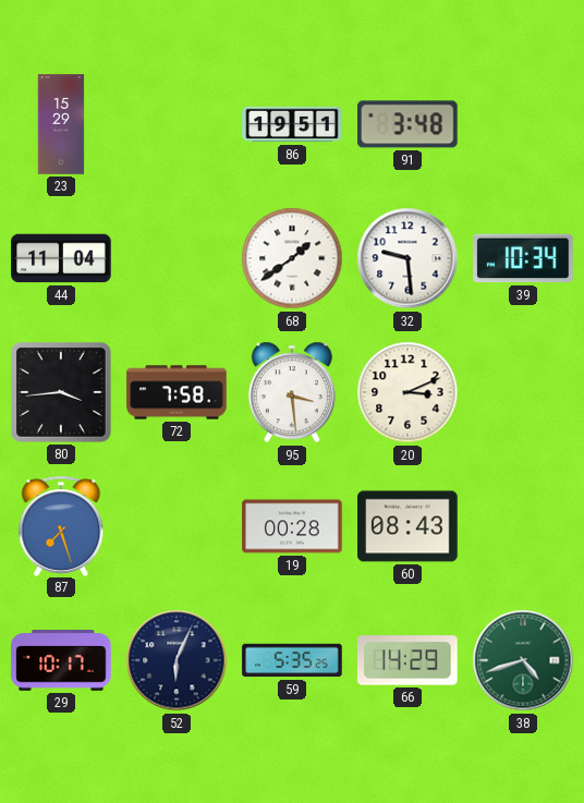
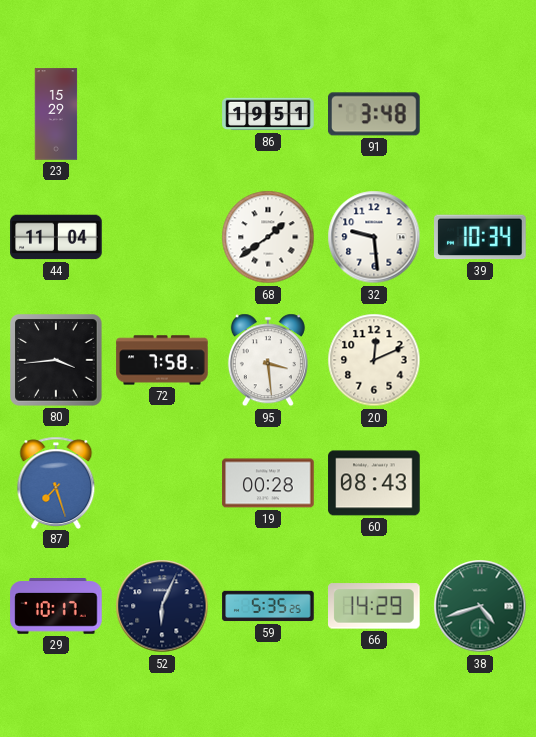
20: 3:11 -> 12:11 (374, 360)
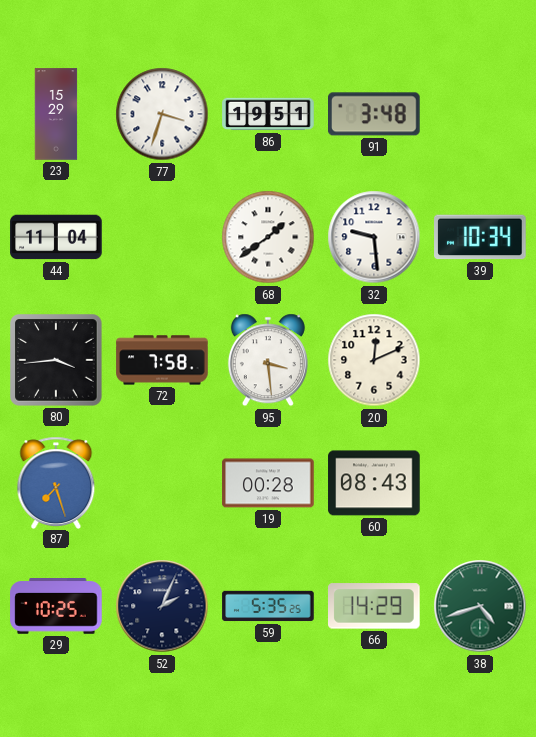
77: none -> 3:33 (162, 114)
29: 10:17 -> 10:25 (56, 606)
52: 6:04 -> 2:04 (162, 606)
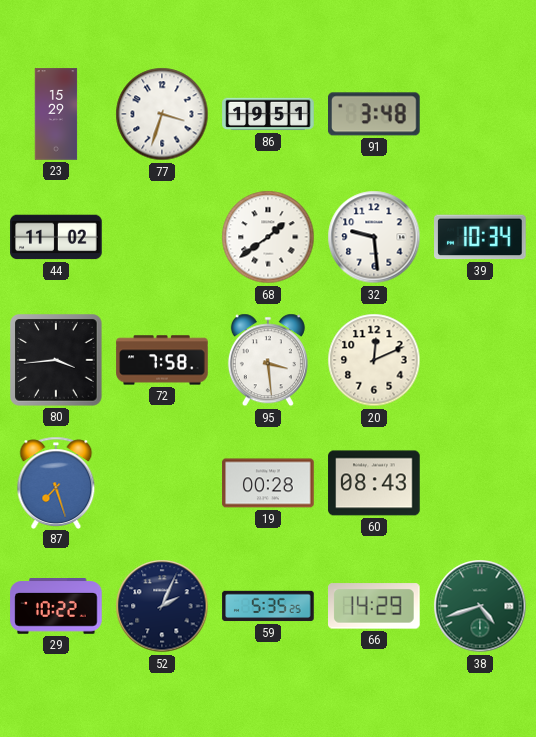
44: 11:04 -> 11:02 (56, 237)
29: 10:25 -> 10:22 (56, 606)
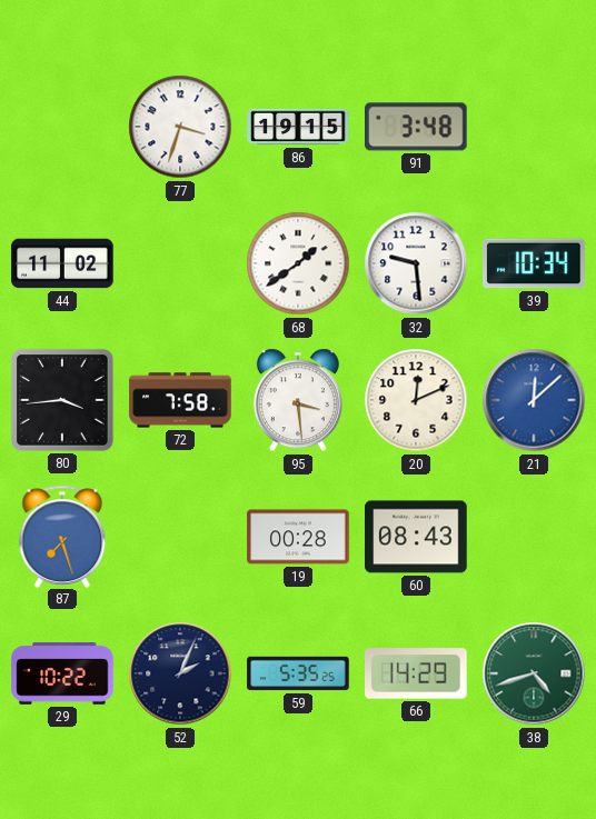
23: 15:29 -> none (56, 114)
86: 19:51 -> 19:15 (298, 127)
21: none -> 12:08 (534, 400)
